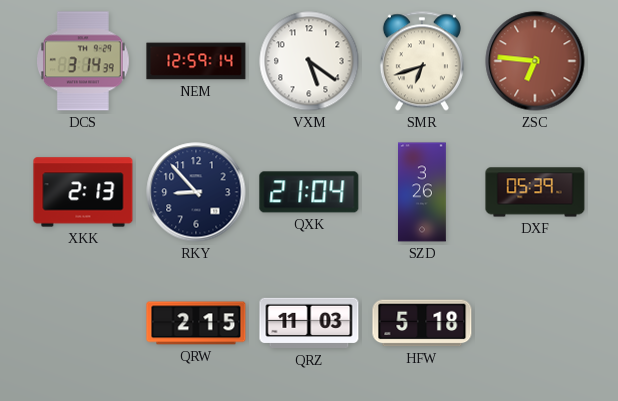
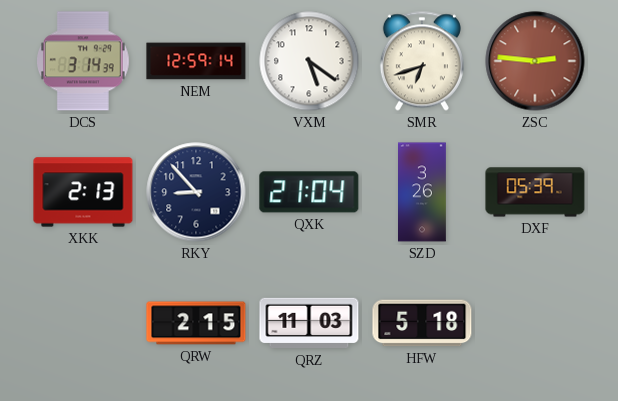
ZSC: 6:46 -> 2:46 (535, 61)
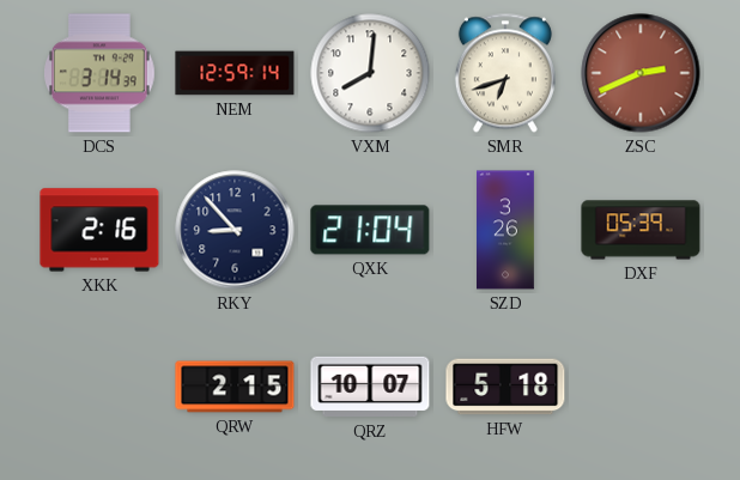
VXM: 5:21 -> 8:01 (370, 73)
ZSC: 2:46 -> 2:41 (641, 73)
XKK: 2:13 -> 2:16 (99, 230)
QRZ: 11:03 -> 10:07 (370, 387)
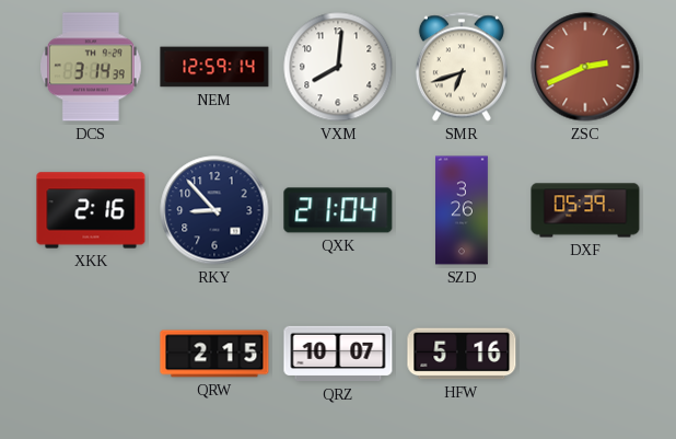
HFW: 5:18 -> 5:16 (462, 354)
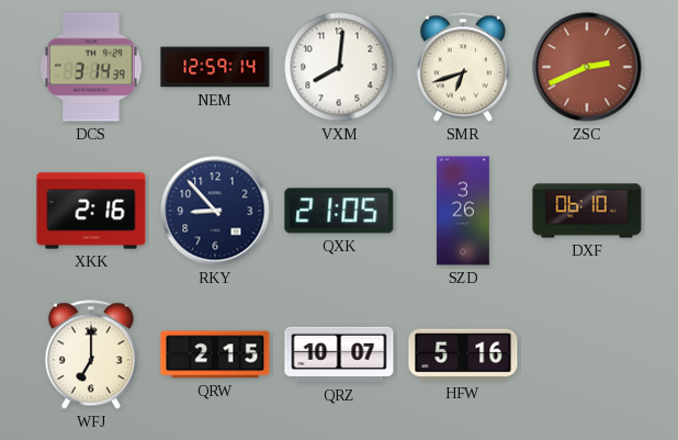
QXK: 21:04 -> 21:05 (339, 211)
DXF: 05:39 -> 06:10 (587, 211)
WFJ: none -> 7:00 (91, 354)
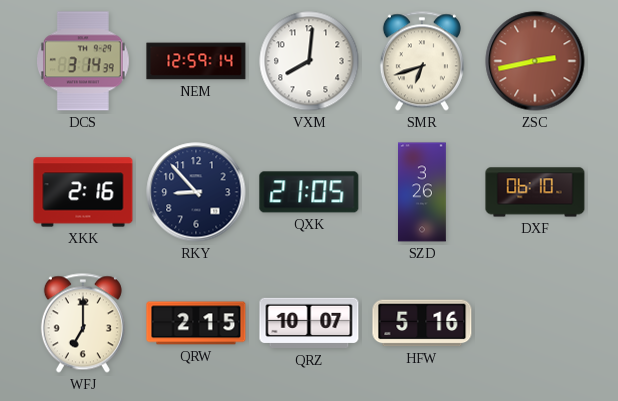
ZSC: 2:41 -> 2:43 (535, 61)
